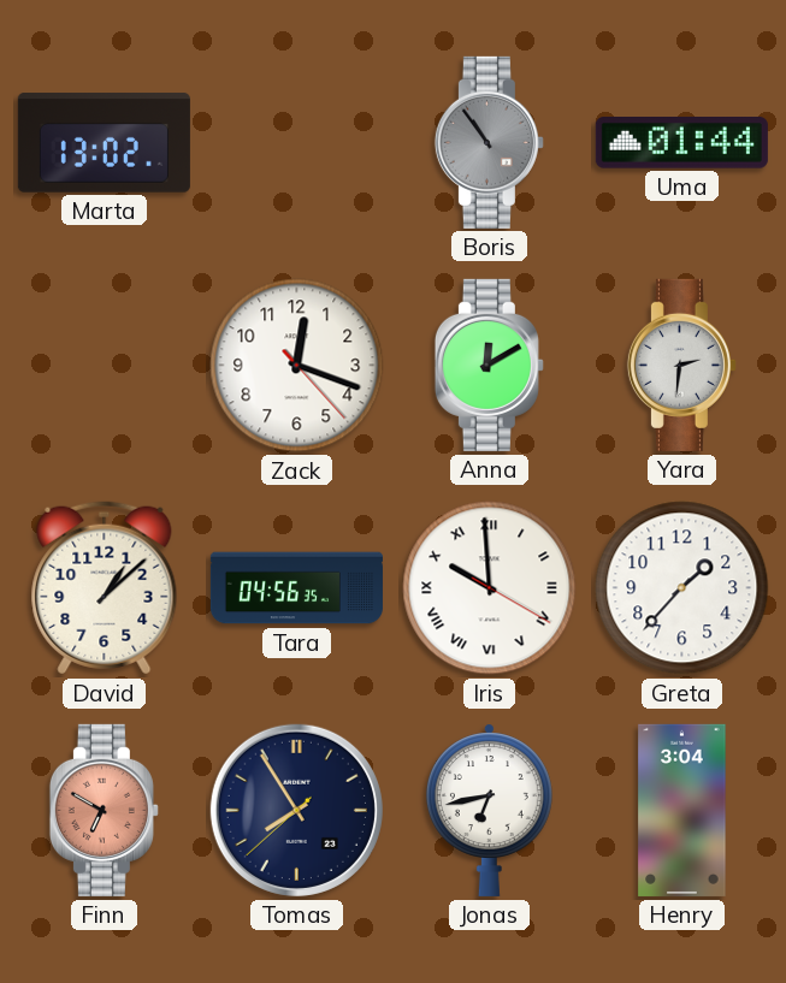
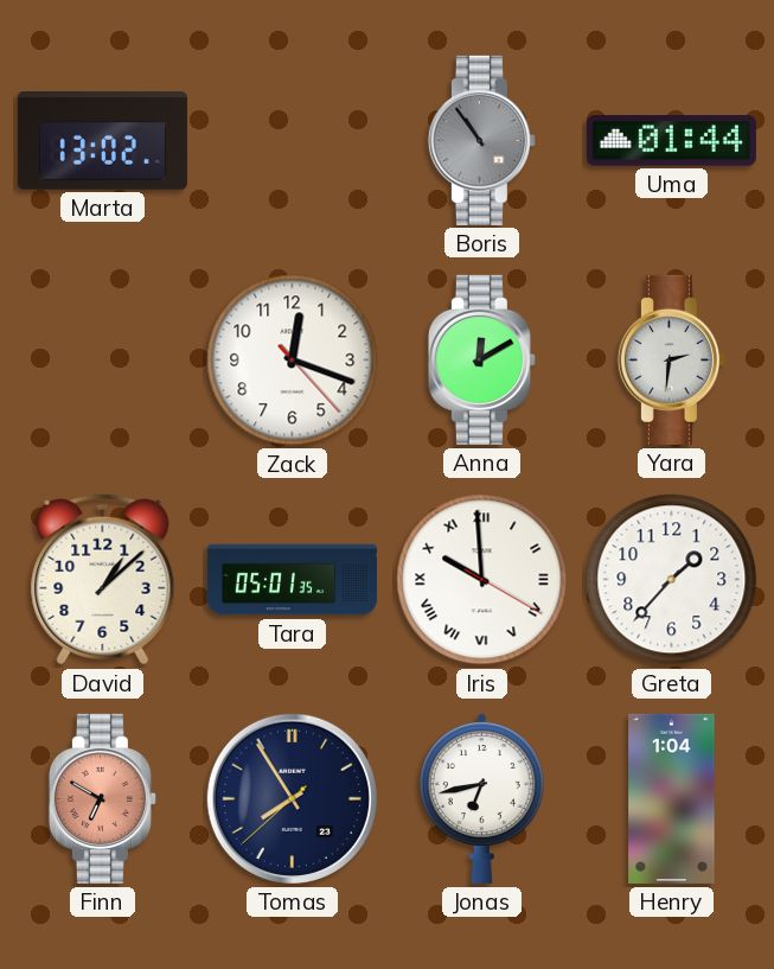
Tara: 04:56 -> 05:01 (292, 580)
Henry: 3:04 -> 1:04 (672, 798)
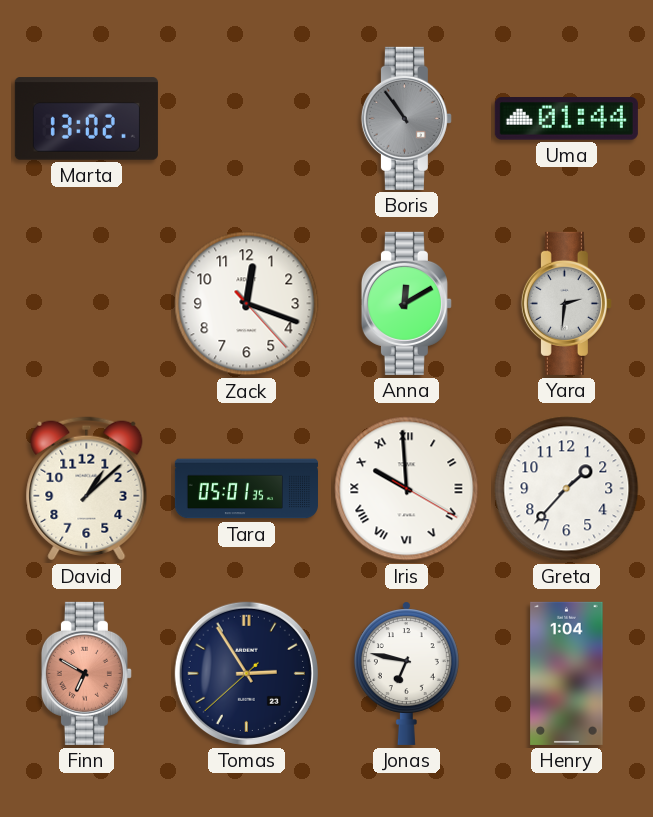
Tomas: 7:54 -> 2:54 (246, 673)
Jonas: 6:43 -> 6:47 (406, 673)
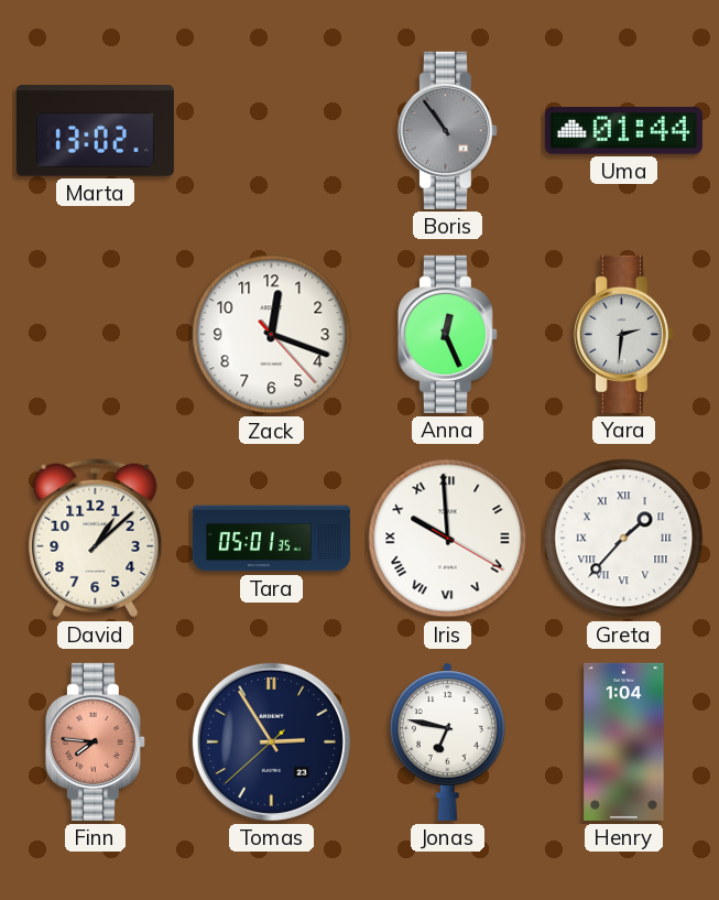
Anna: 12:10 -> 12:26 (447, 334)
Greta numerals: Arabic -> Roman (624, 539)
Finn: 6:50 -> 7:46 (95, 741)
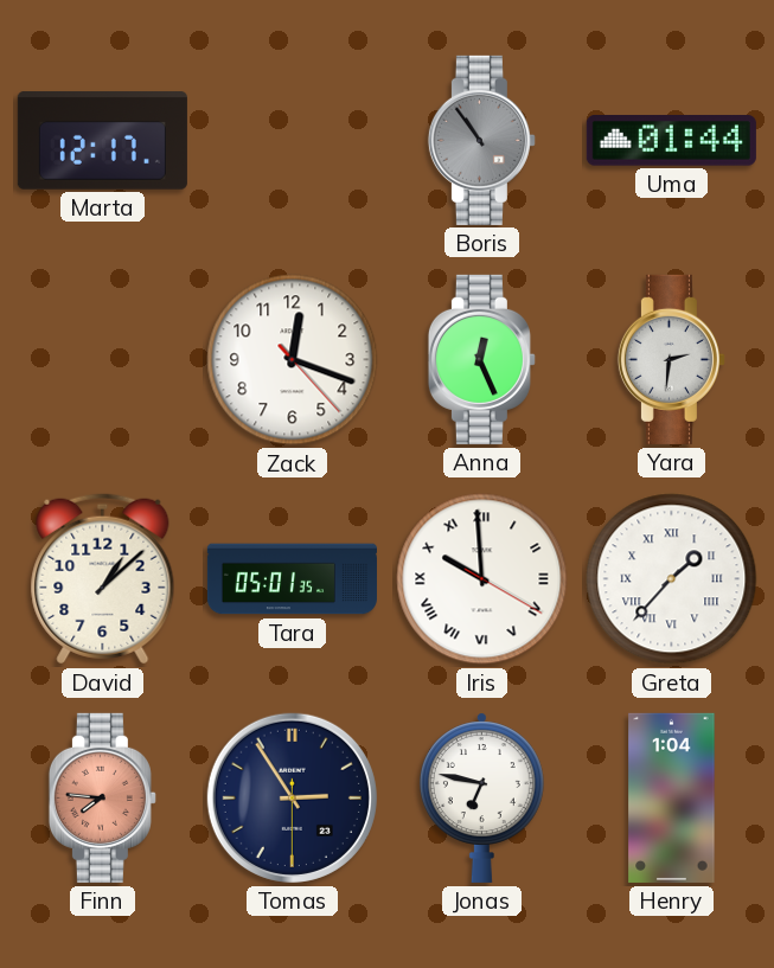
Marta: 13:02 -> 12:17 (102, 141)
Tomas: 2:54:38 -> 2:54:30 (292, 797)
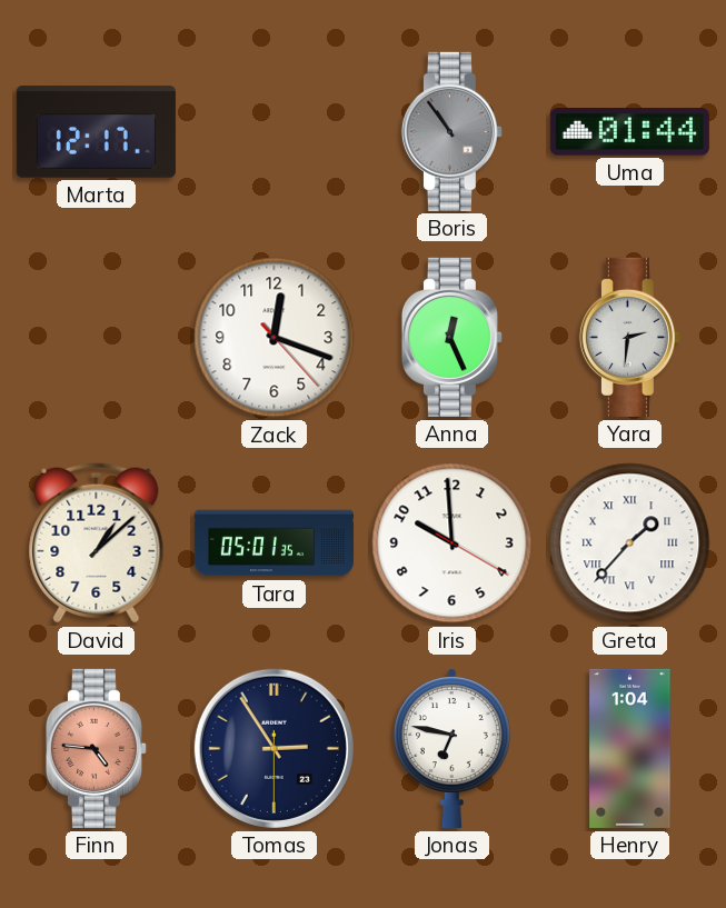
Iris numerals: Roman -> Arabic (452, 543)
Finn: 7:46 -> 4:46 (96, 748)
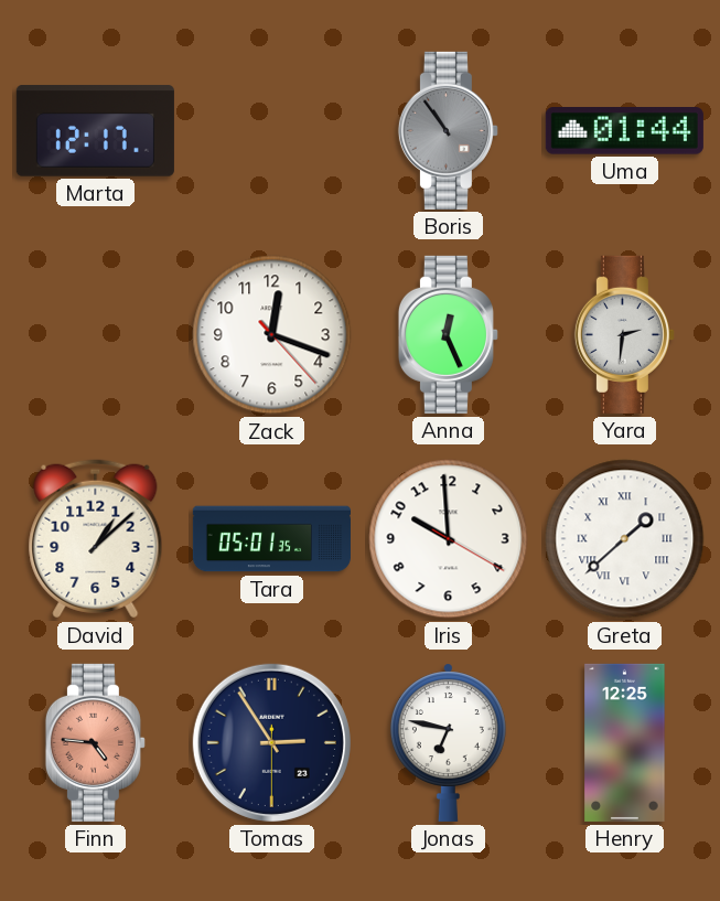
Greta: 1:37 -> 1:38 (625, 539)
Henry: 1:04 -> 12:25 (625, 742)
